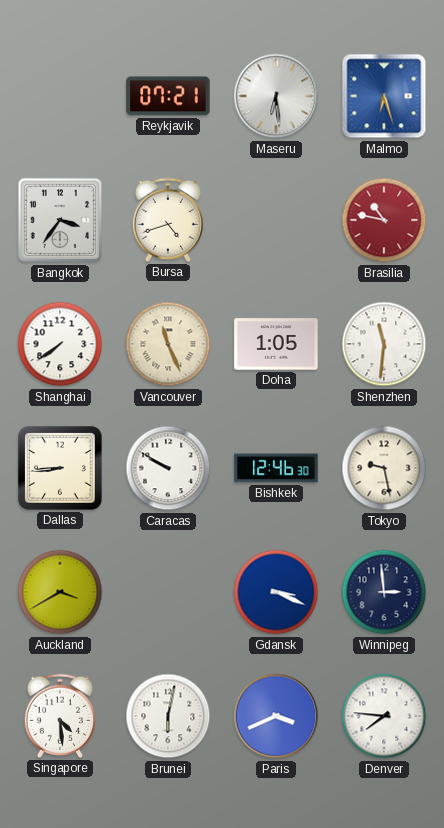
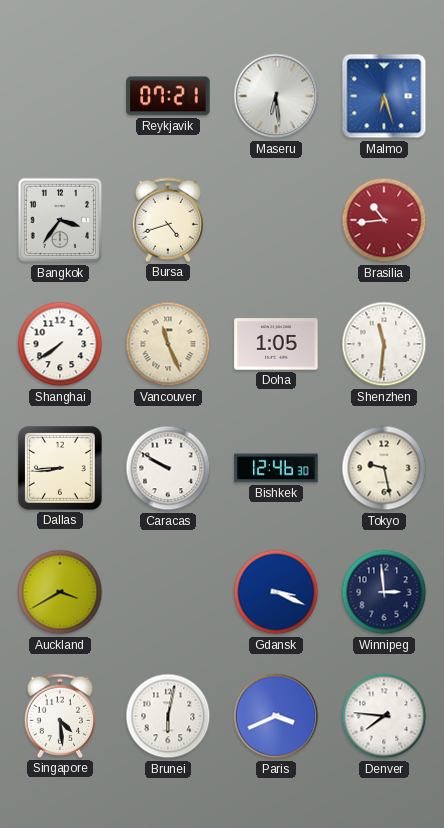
Brasilia: 10:47 -> 10:44 (384, 220)
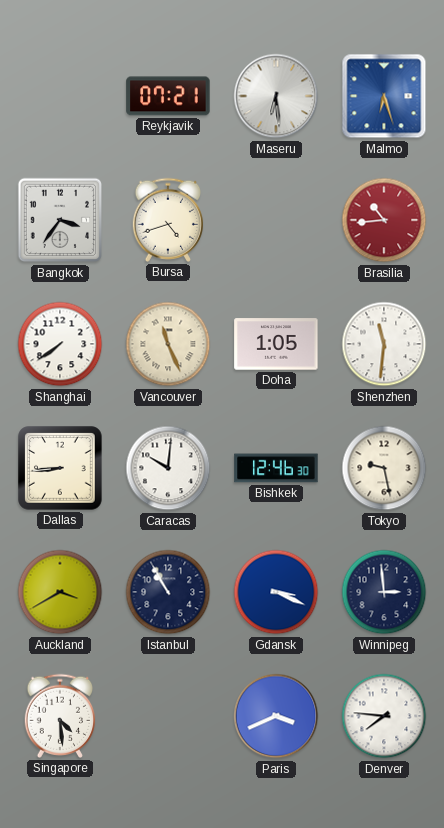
Caracas: 9:50 -> 10:01 (168, 468)
Istanbul: none -> 10:55 (168, 592)
Brunei: 6:02 -> none (168, 716)
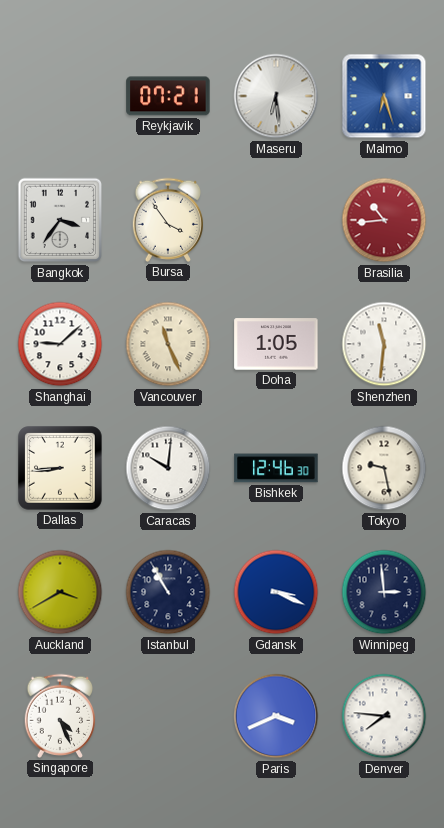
Bursa: 4:42 -> 3:54 (168, 220)
Shanghai: 7:39 -> 9:08 (60, 344)
Singapore: 4:29 -> 4:26 (60, 716)
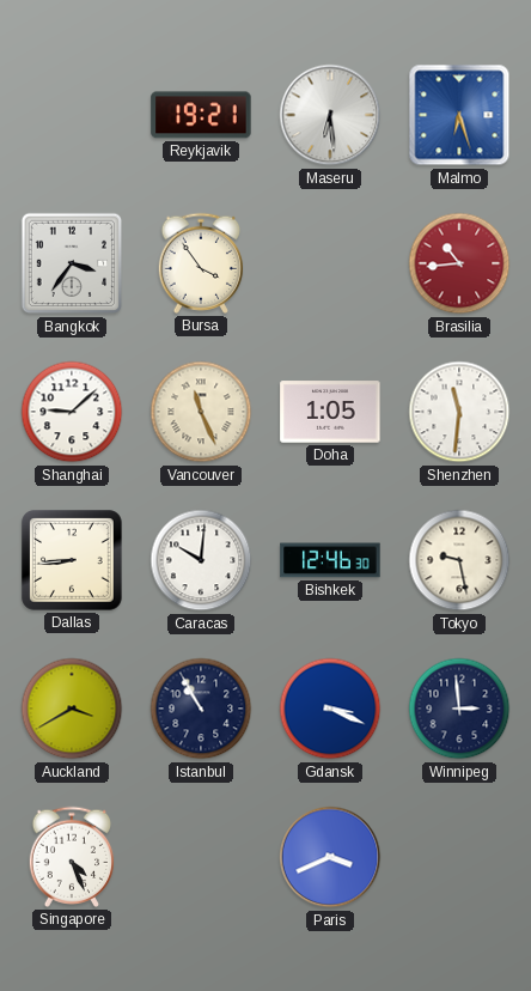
Reykjavik: 07:21 -> 19:21 (201, 115)
Denver: 7:46 -> none (384, 716)
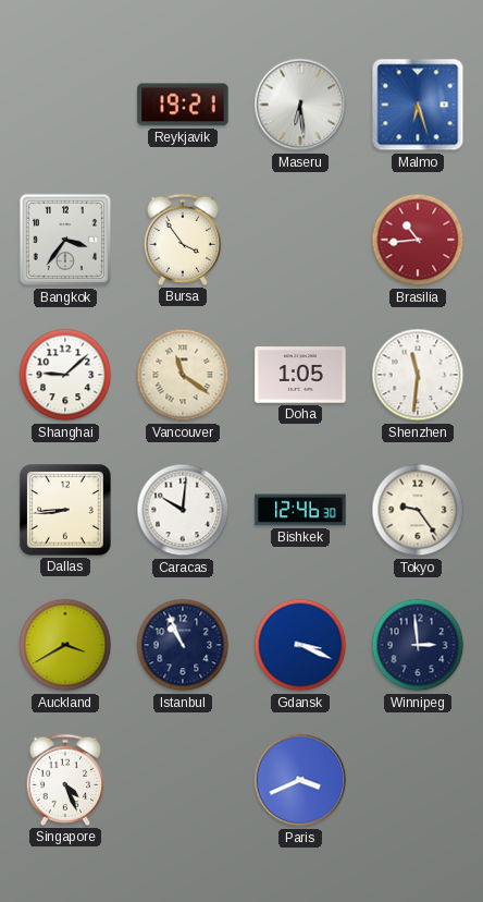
Vancouver: 11:26 -> 11:21 (183, 375)
Tokyo: 9:28 -> 9:24 (418, 510)
Istanbul: 10:55 -> 10:56 (183, 645)
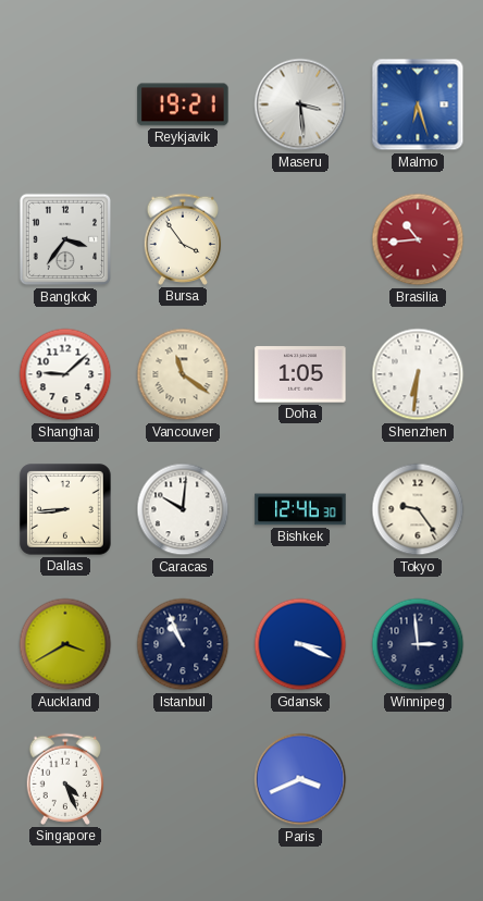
Maseru: 6:29 -> 3:29 (300, 104)
Shenzhen: 11:31 -> 6:31 (418, 374)
